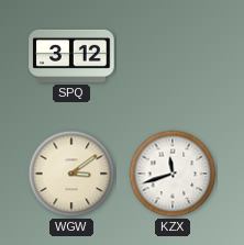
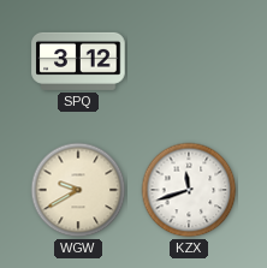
WGW: 3:09 -> 9:40 (78, 190)
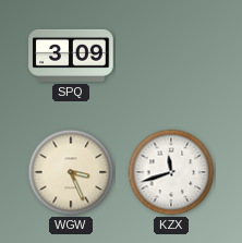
SPQ: 3:12 -> 3:09 (71, 56)
WGW: 9:40 -> 3:26 (71, 172)
